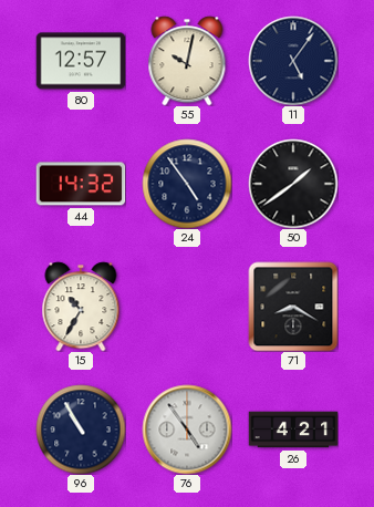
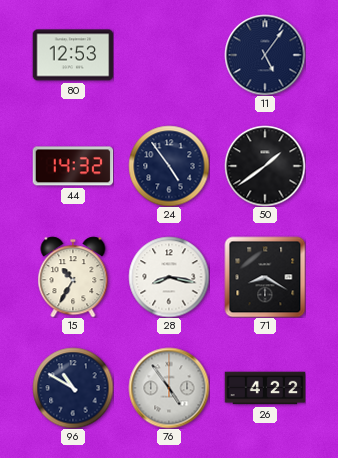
80: 12:57 -> 12:53 (73, 55)
55: 10:02 -> none (187, 61)
28: none -> 8:17 (169, 277)
96: 10:55 -> 10:50 (73, 388)
26: 4:21 -> 4:22 (265, 388)
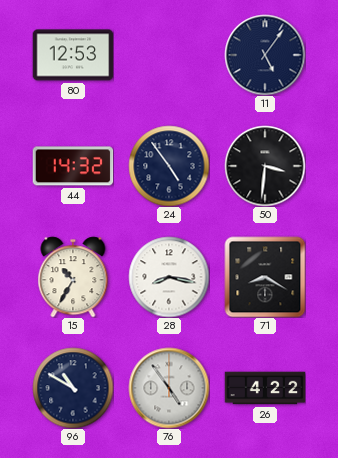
50: 1:39 -> 3:31 (265, 166)
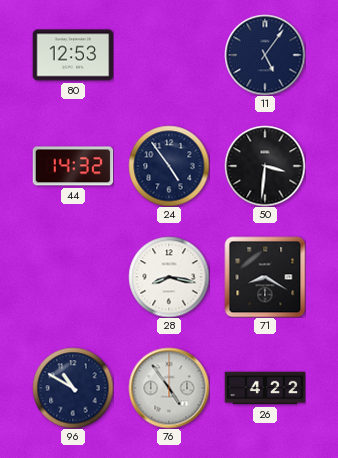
15: 10:35 -> none (73, 277)
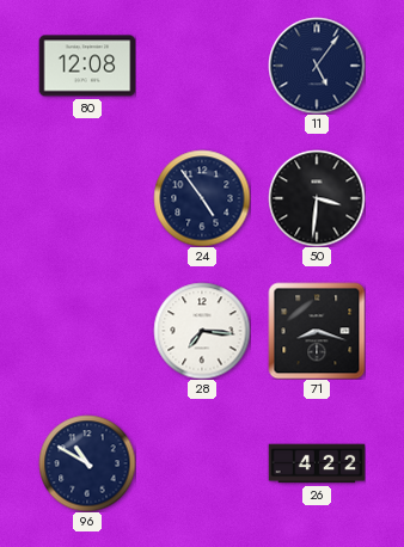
80: 12:53 -> 12:08 (87, 66)
44: 14:32 -> none (73, 166)
28: 8:17 -> 7:16 (202, 331)
71: 8:20 -> 8:18 (317, 331)
76: 4:54 -> none (169, 388)
